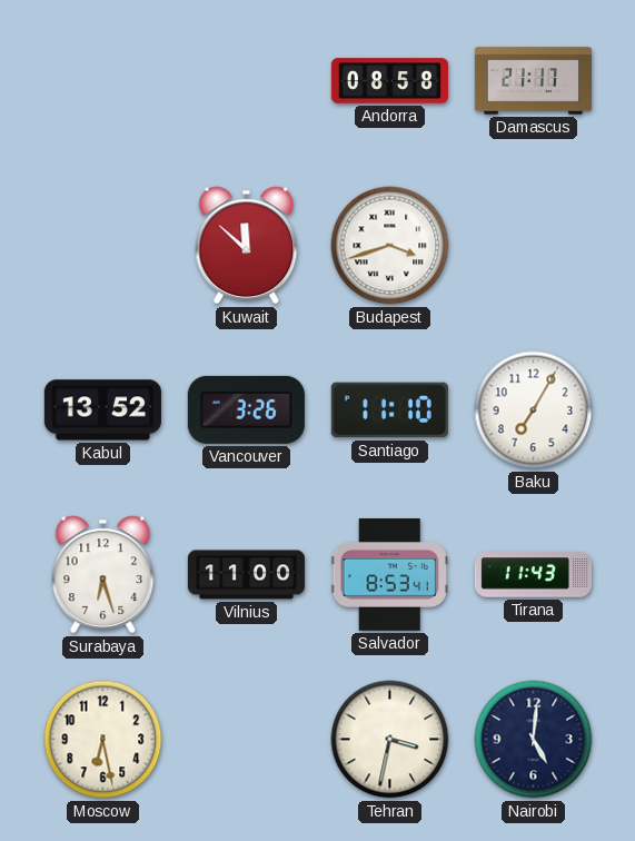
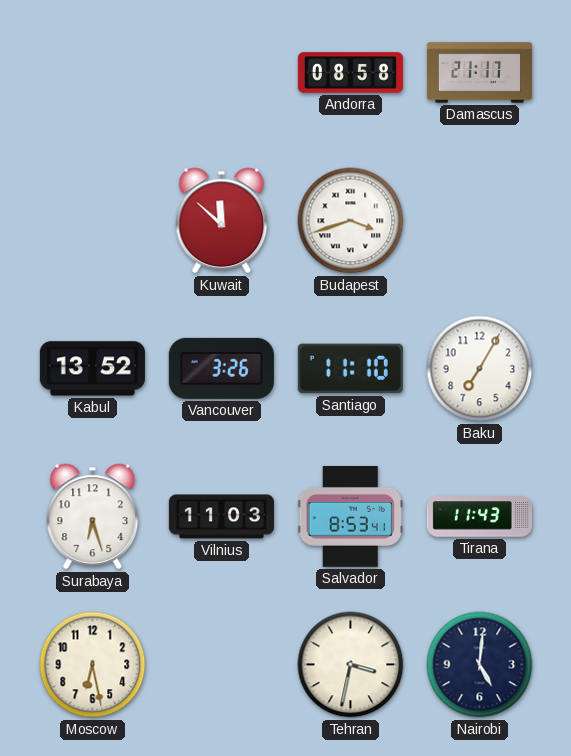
Vilnius: 11:00 -> 11:03 (221, 517)
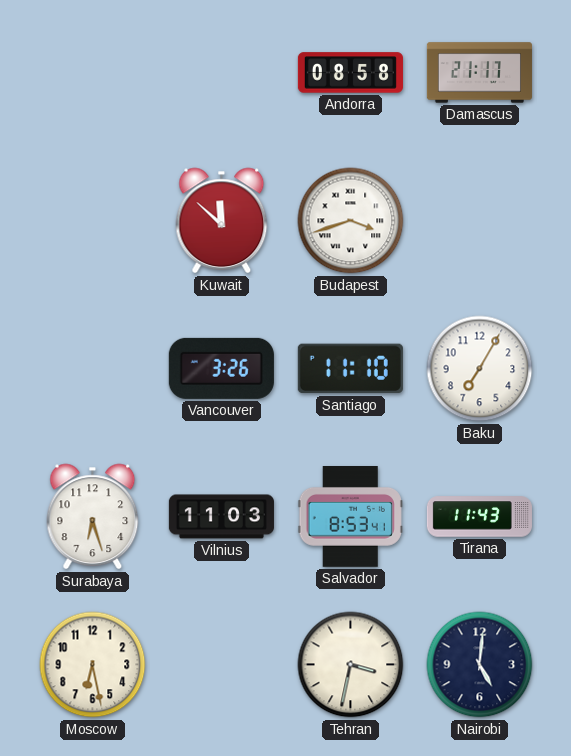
Kabul: 13:52 -> none (92, 369)
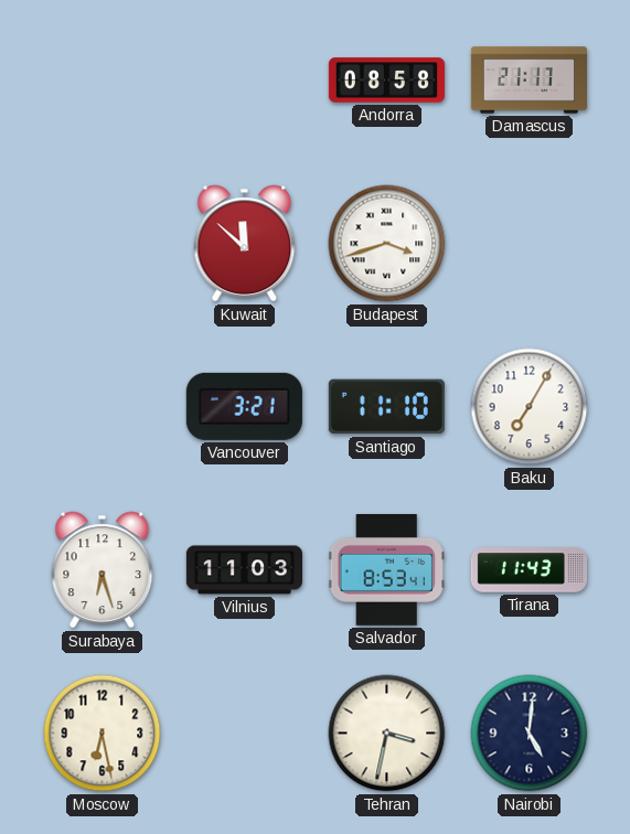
Vancouver: 3:26 -> 3:21 (244, 406)
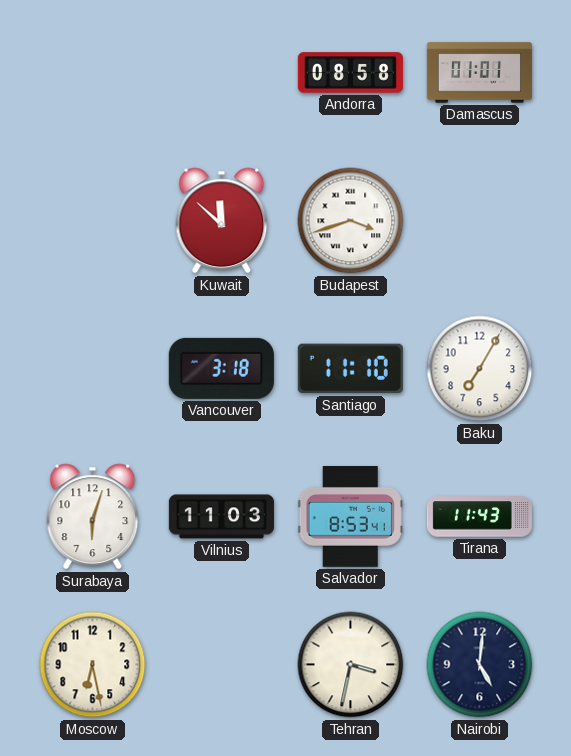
Damascus: 21:17 -> 01:01 (479, 73)
Vancouver: 3:21 -> 3:18 (221, 368)
Surabaya: 6:27 -> 6:03 (93, 517)
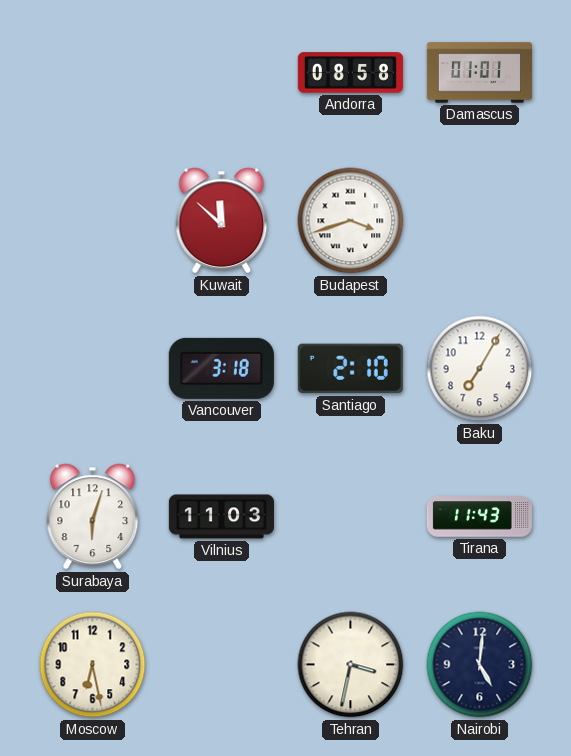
Santiago: 11:10 -> 2:10 (350, 369)
Salvador: 8:53 -> none (350, 517)
